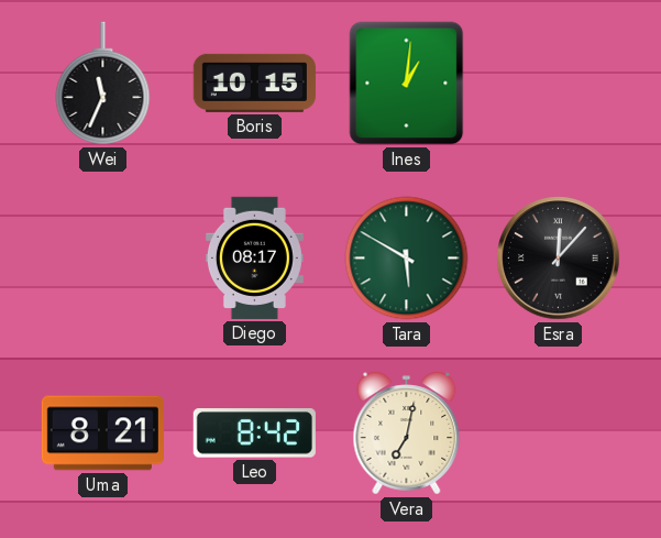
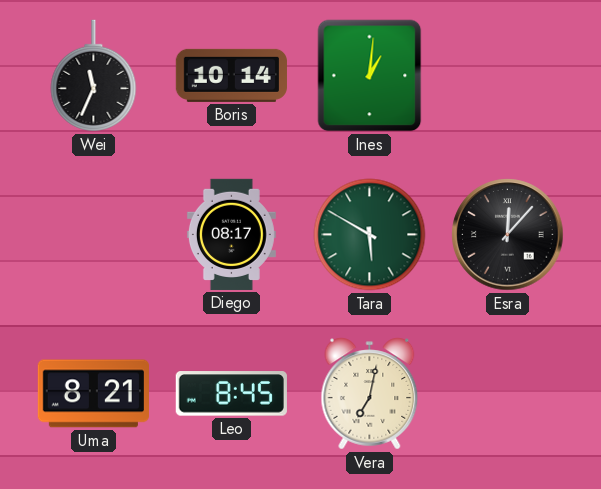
Boris: 10:15 -> 10:14 (231, 75)
Leo: 8:42 -> 8:45 (231, 394)
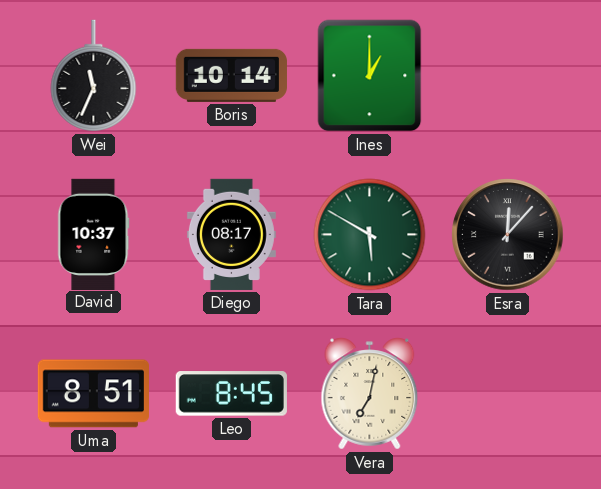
Ines: 1:01 -> 1:00 (370, 76)
David: none -> 10:37 (94, 234)
Uma: 8:21 -> 8:51 (93, 394)
